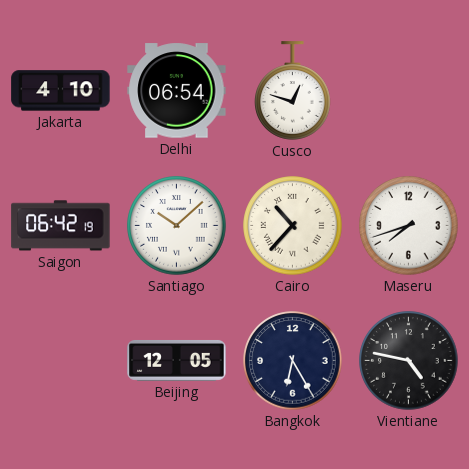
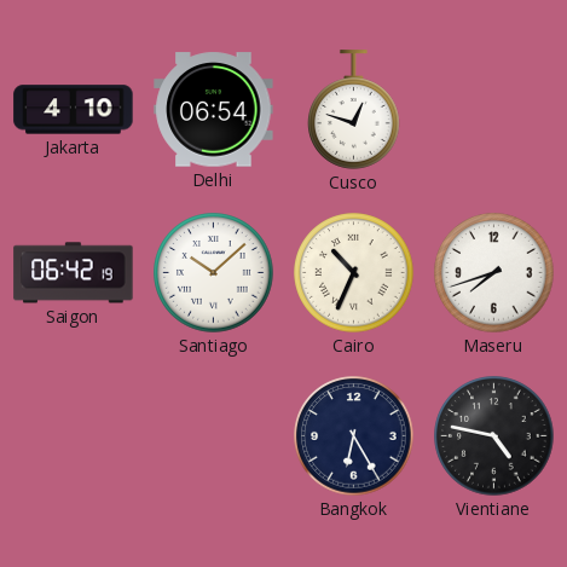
Cairo: 10:37 -> 10:34 (354, 273)
Beijing: 12:05 -> none (177, 360)
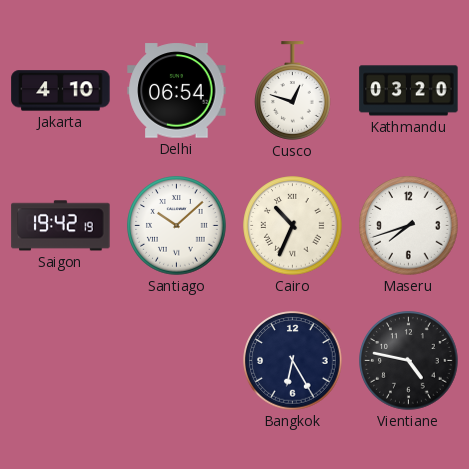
Kathmandu: none -> 03:20 (409, 91)
Saigon: 06:42 -> 19:42 (61, 226)
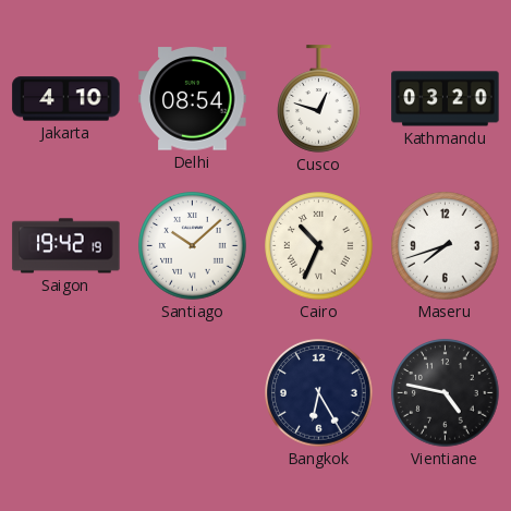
Delhi: 06:54 -> 08:54 (193, 99)
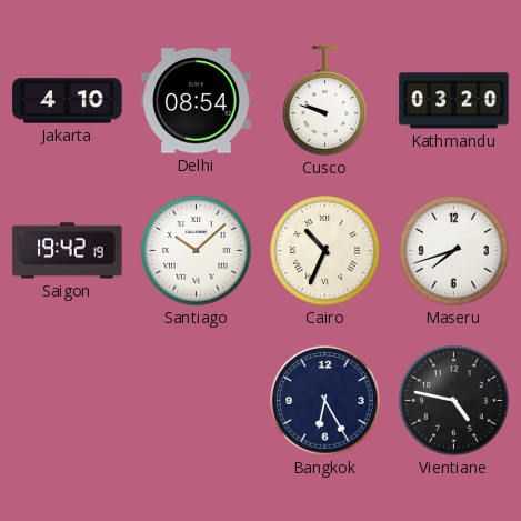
Cusco: 12:48 -> 9:48 (325, 101)
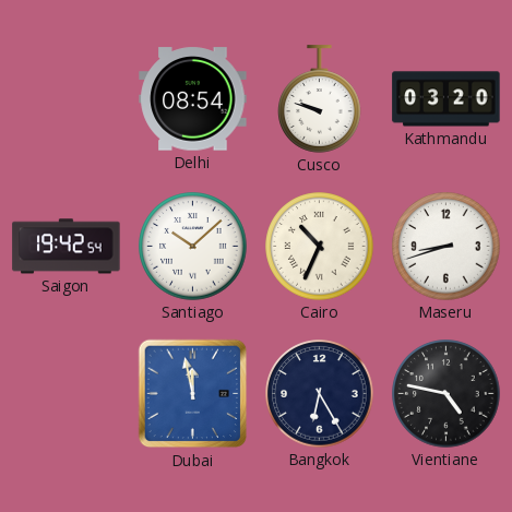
Jakarta: 4:10 -> none (68, 101)
Saigon: 19:42:19 -> 19:42:54 (67, 247)
Maseru: 7:42 -> 8:42 (446, 247)
Dubai: none -> 11:58 (193, 394)
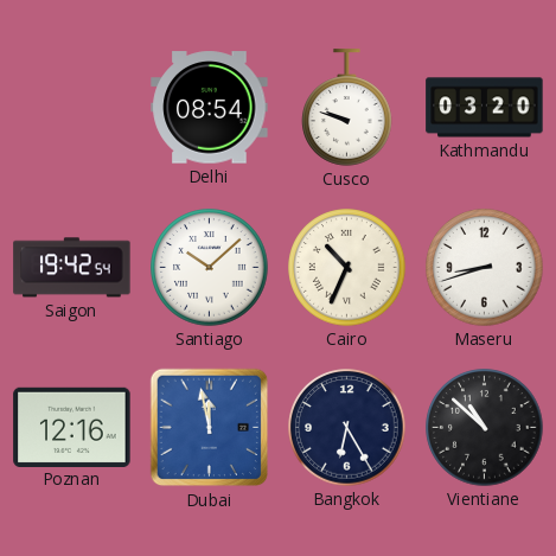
Poznan: none -> 12:16 (72, 427)
Vientiane: 4:47 -> 10:52 (485, 428)
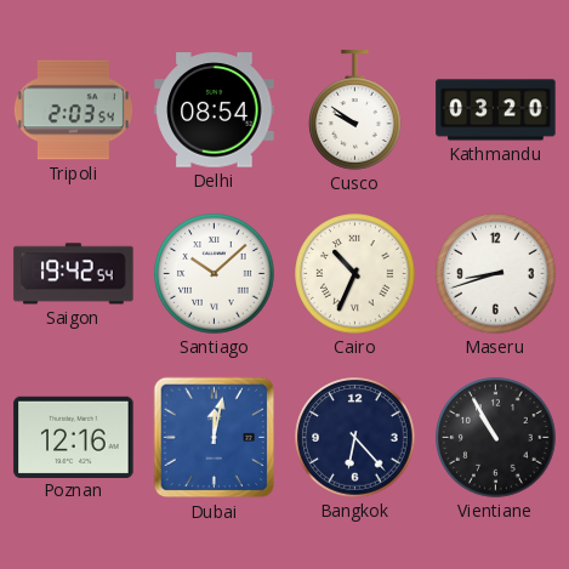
Tripoli: none -> 2:03 (73, 110)
Cusco: 9:48 -> 9:51 (355, 110)
Dubai: 11:58 -> 12:02 (215, 438)
Bangkok: 6:25 -> 6:23 (355, 438)
Vientiane: 10:52 -> 10:55 (496, 438)
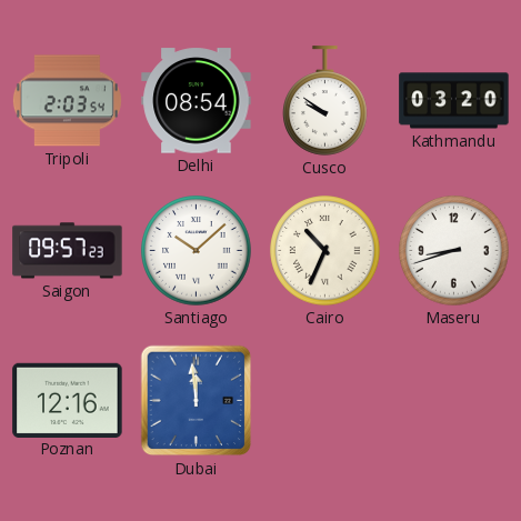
Saigon: 19:42 -> 09:57 (68, 251)
Dubai: 12:02 -> 11:59 (197, 401)
Bangkok: 6:23 -> none (355, 438)
Vientiane: 10:55 -> none (496, 438)
